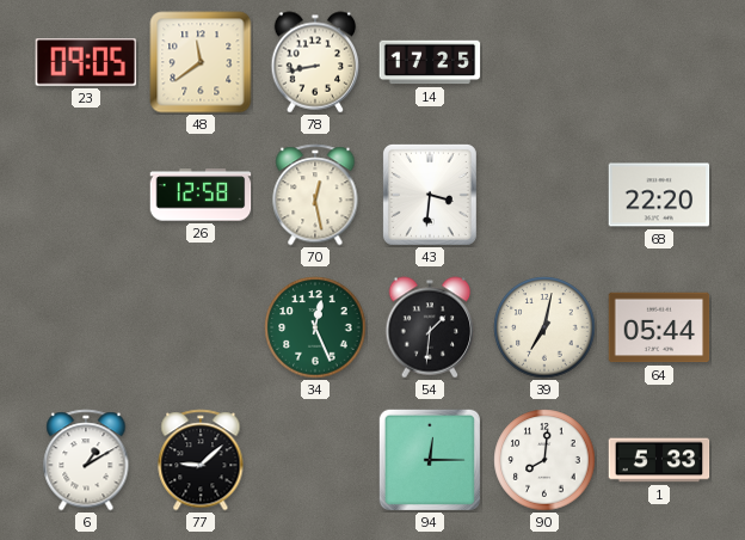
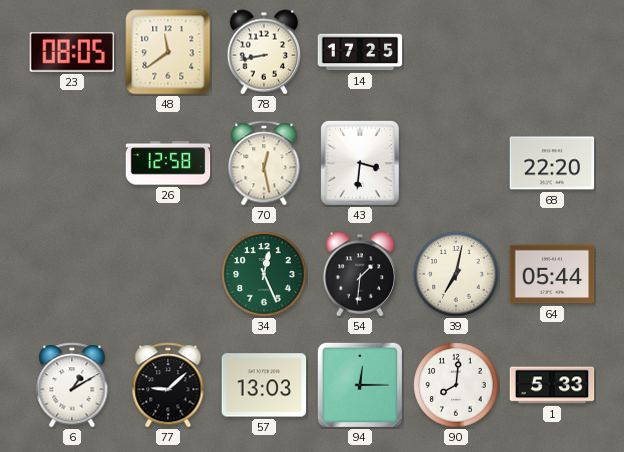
23: 09:05 -> 08:05 (71, 52)
57: none -> 13:03 (264, 385)
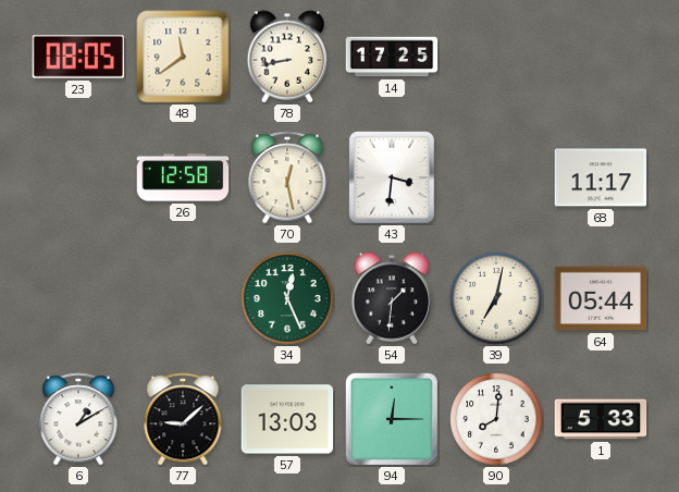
68: 22:20 -> 11:17 (601, 177)
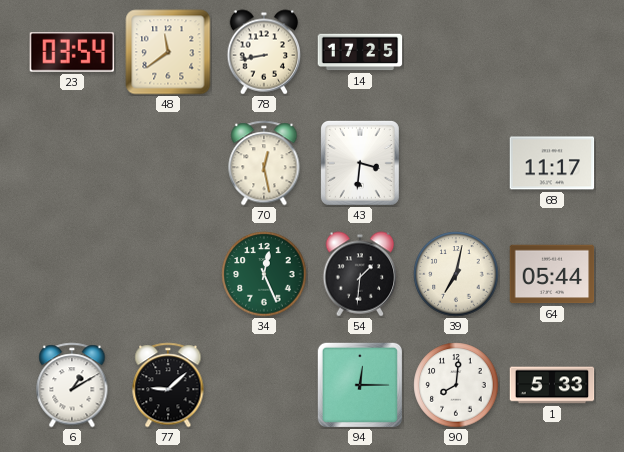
23: 08:05 -> 03:54 (71, 52)
26: 12:58 -> none (183, 177)
57: 13:03 -> none (287, 419)
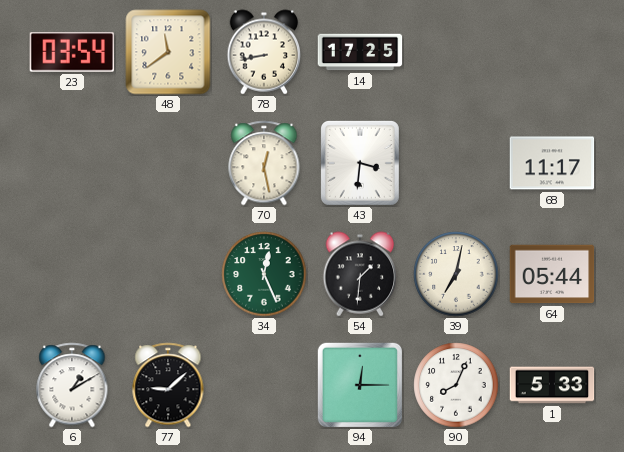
90: 8:01 -> 8:04 (456, 385)
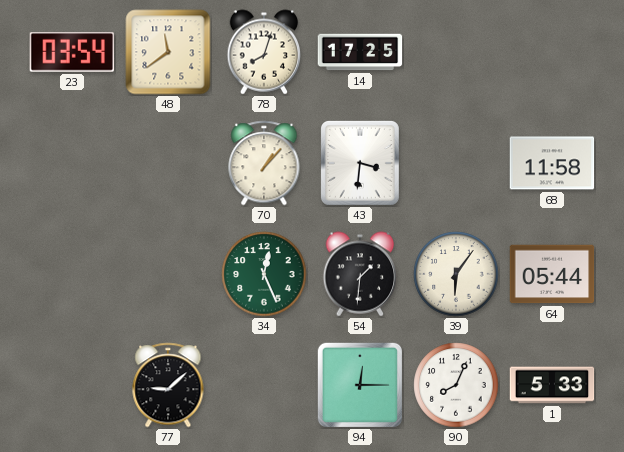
78: 8:43 -> 8:03 (264, 52)
70: 12:28 -> 1:07 (264, 163)
68: 11:17 -> 11:58 (552, 163)
39: 7:02 -> 6:06 (456, 274)
6: 1:10 -> none (72, 385)
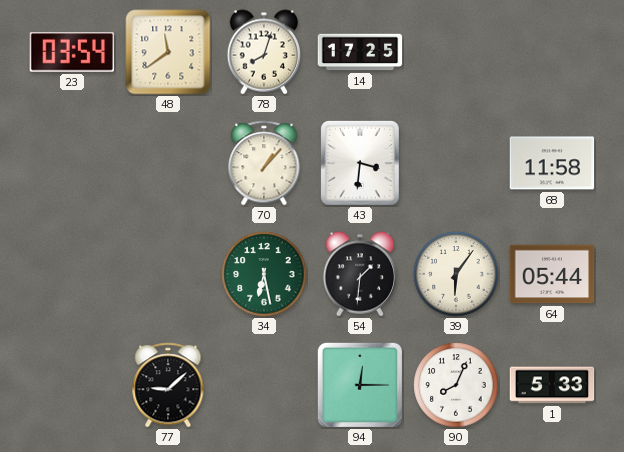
34: 12:26 -> 6:28 (264, 274)
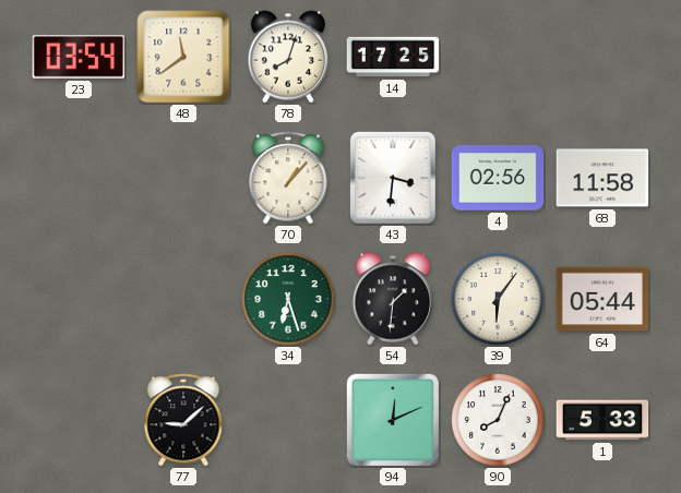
4: none -> 02:56 (498, 178)
34: 6:28 -> 6:27 (288, 299)
94: 12:15 -> 12:11 (393, 420)
